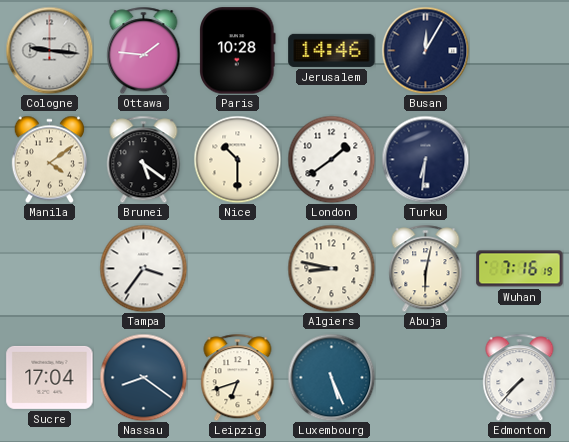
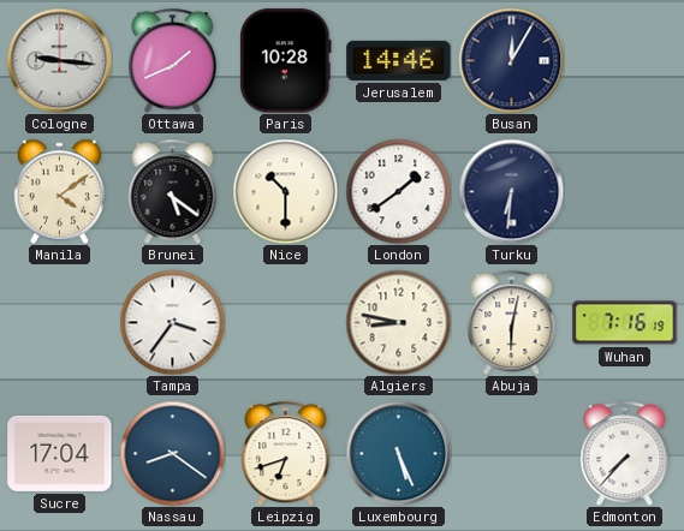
Ottawa: 1:46 -> 1:41 (173, 60)
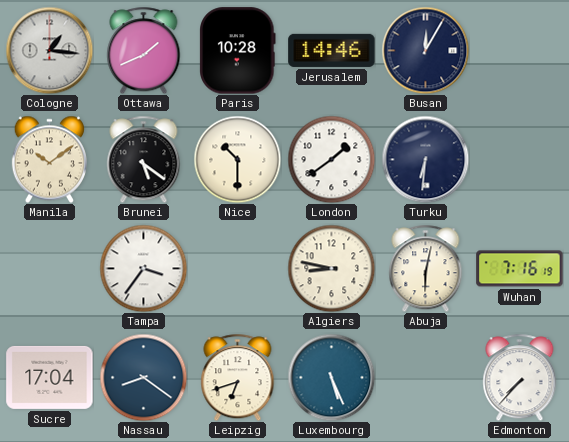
Cologne: 9:16 -> 1:16 (49, 50)
Manila: 4:09 -> 10:09 (49, 159)
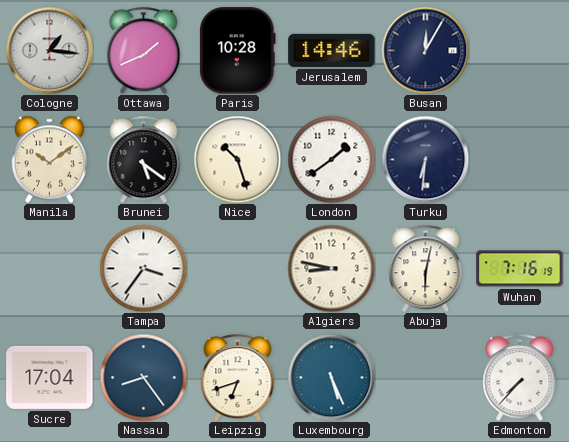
Nice: 10:30 -> 10:27 (237, 159)
Nassau: 8:21 -> 8:24 (143, 377)
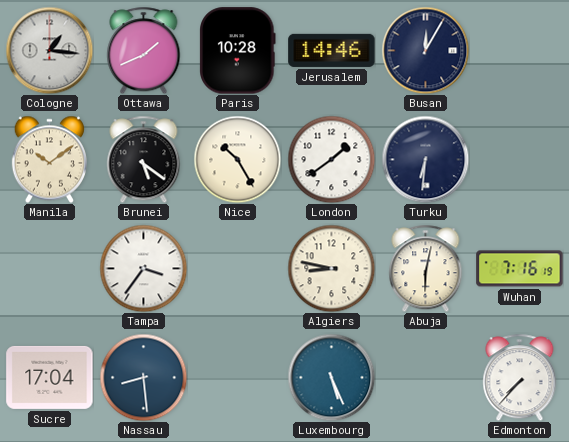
Nice: 10:27 -> 10:25 (237, 159)
Nassau: 8:24 -> 8:29 (143, 377)
Leipzig: 6:42 -> none (238, 377)
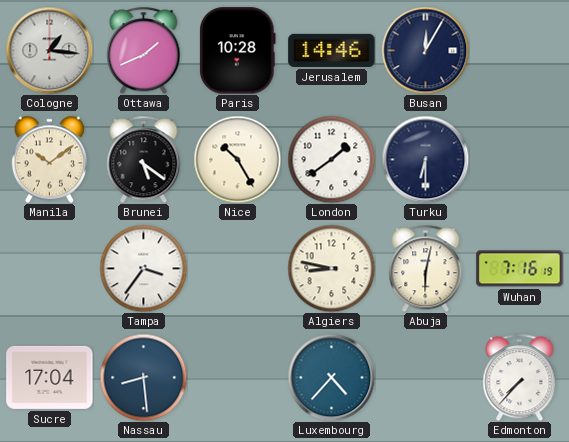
Turku: 6:31 -> 6:30 (425, 159)
Luxembourg: 5:26 -> 4:37 (331, 377)
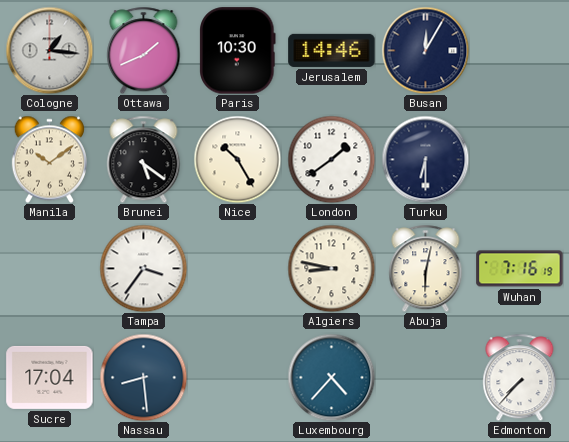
Paris: 10:28 -> 10:30 (238, 51)
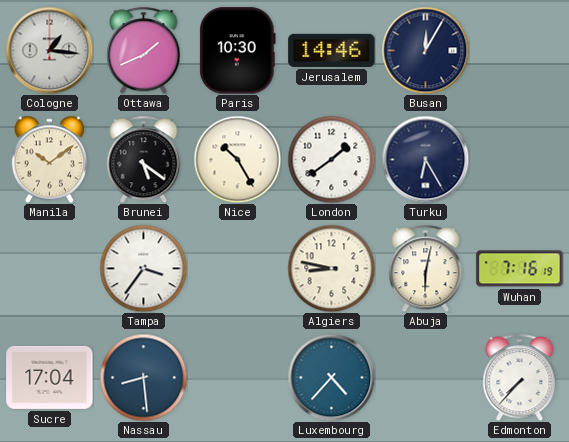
Turku: 6:30 -> 6:25 (425, 159)
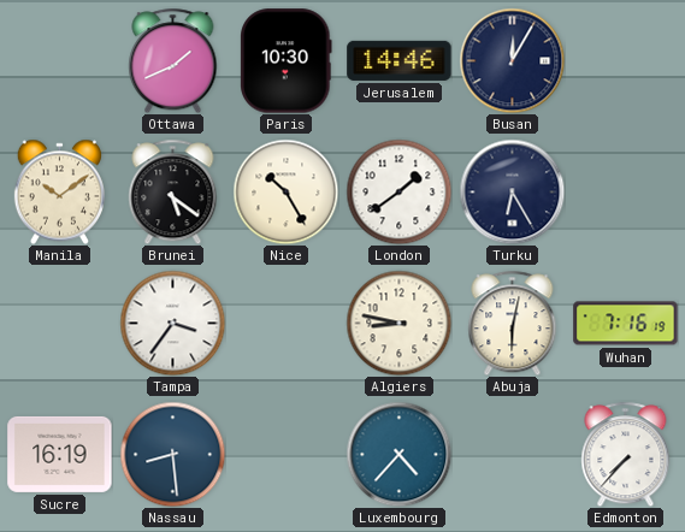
Cologne: 1:16 -> none (49, 50)
Sucre: 17:04 -> 16:19 (60, 454)
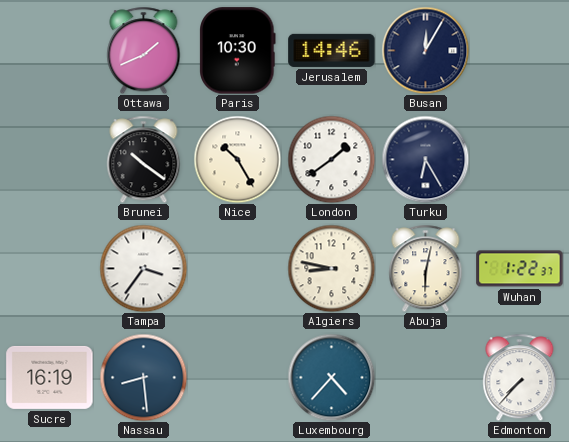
Manila: 10:09 -> none (59, 191)
Brunei: 5:21 -> 10:21 (144, 159)
Wuhan: 7:16 -> 1:22 (520, 269)
